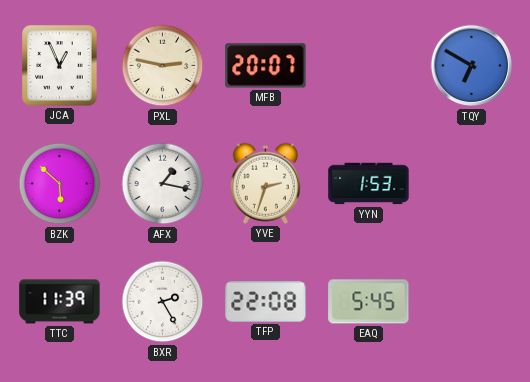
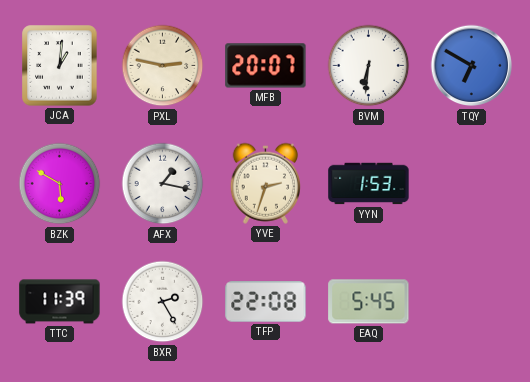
JCA: 12:56 -> 1:01 (60, 66)
BVM: none -> 6:31 (369, 66)
BZK: 5:52 -> 5:50 (60, 184)
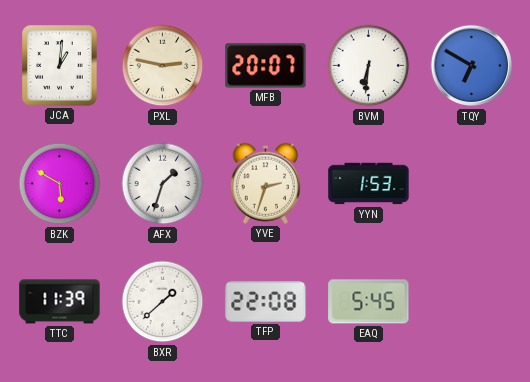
AFX: 1:17 -> 1:33 (163, 184)
BXR: 2:25 -> 1:38 (163, 302)
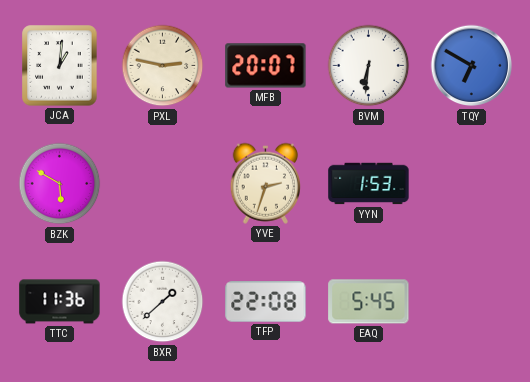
AFX: 1:33 -> none (163, 184)
TTC: 11:39 -> 11:36 (60, 302)
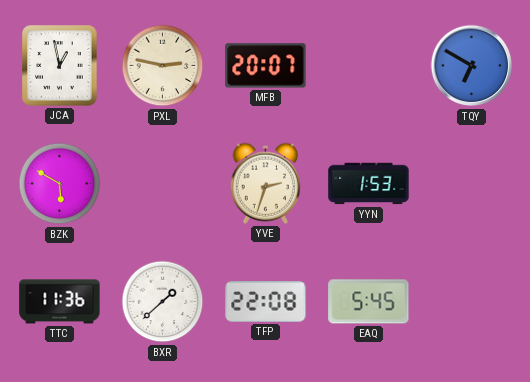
JCA: 1:01 -> 12:58 (60, 66)
BVM: 6:31 -> none (369, 66)
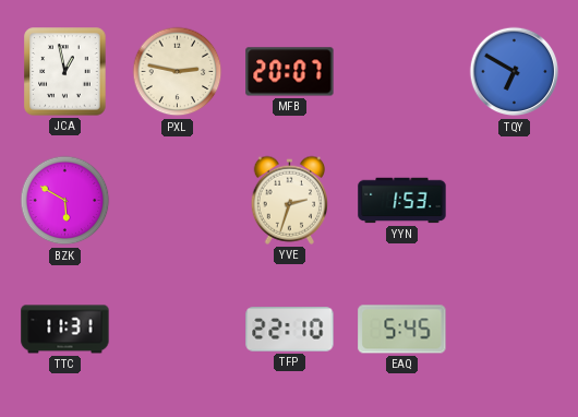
TTC: 11:36 -> 11:31 (65, 330)
BXR: 1:38 -> none (163, 302)
TFP: 22:08 -> 22:10 (290, 330)
